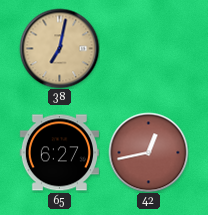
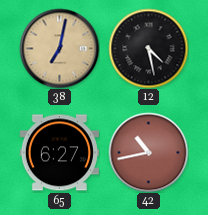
12: none -> 4:28 (148, 48)
42: 12:43 -> 10:43 (148, 152)
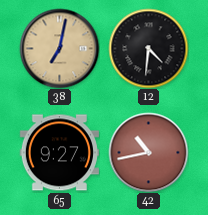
12: 4:28 -> 4:31 (148, 48)
65: 6:27 -> 9:27 (59, 153)
